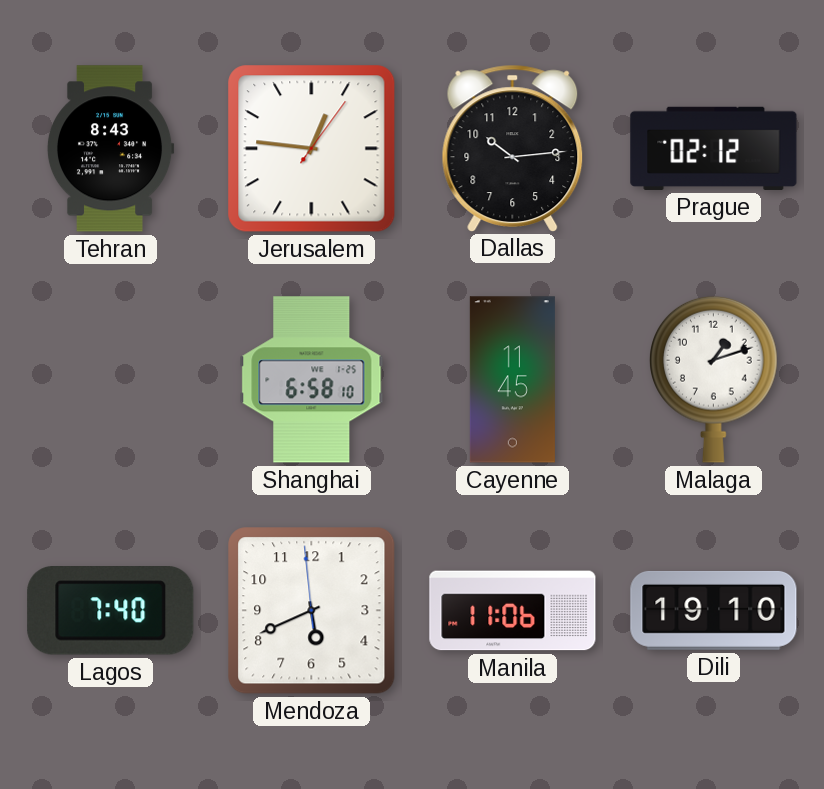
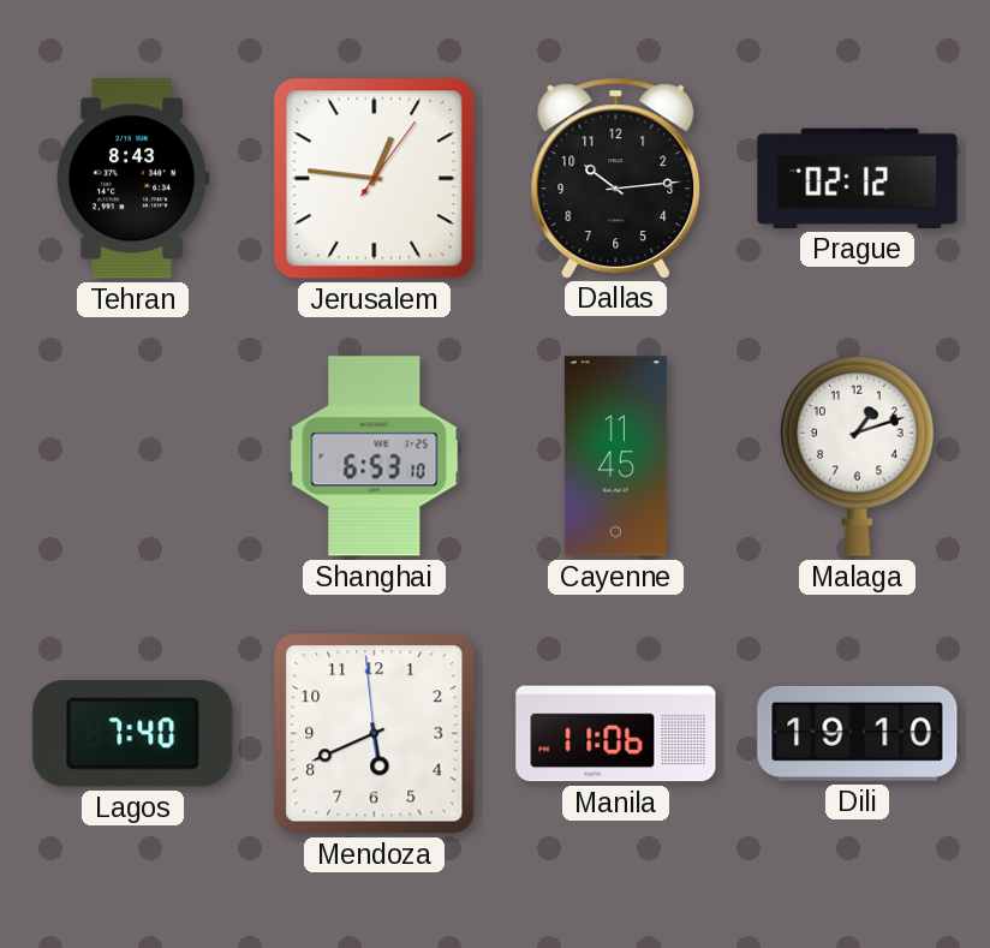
Shanghai: 6:58 -> 6:53 (375, 457)
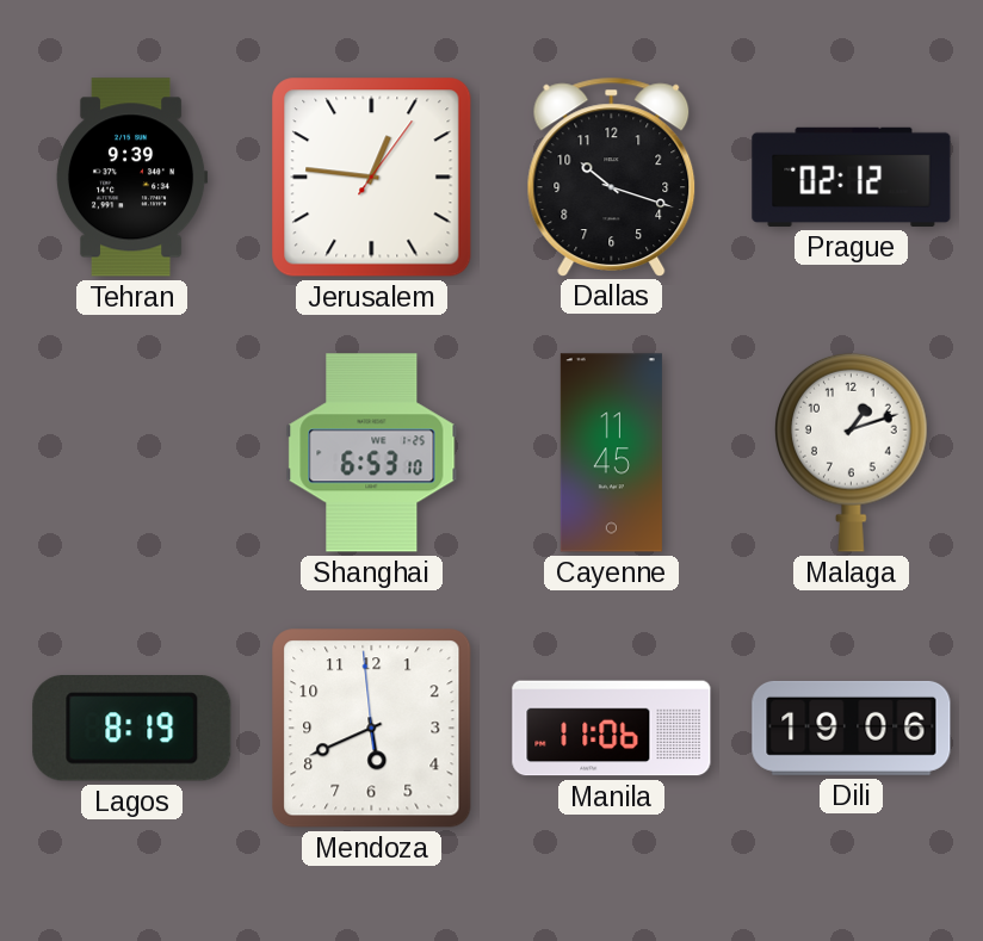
Tehran: 8:43 -> 9:39 (131, 178)
Dallas: 10:14 -> 10:18 (612, 177)
Lagos: 7:40 -> 8:19 (132, 729)
Dili: 19:10 -> 19:06 (852, 728)
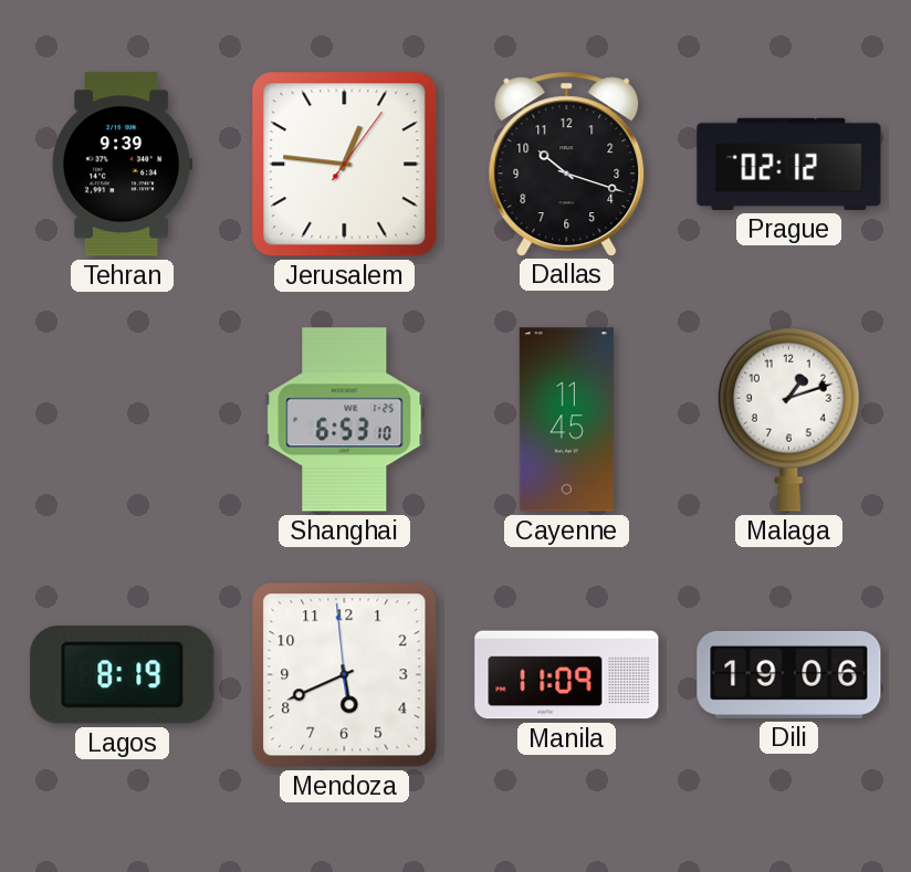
Manila: 11:06 -> 11:09 (567, 675)
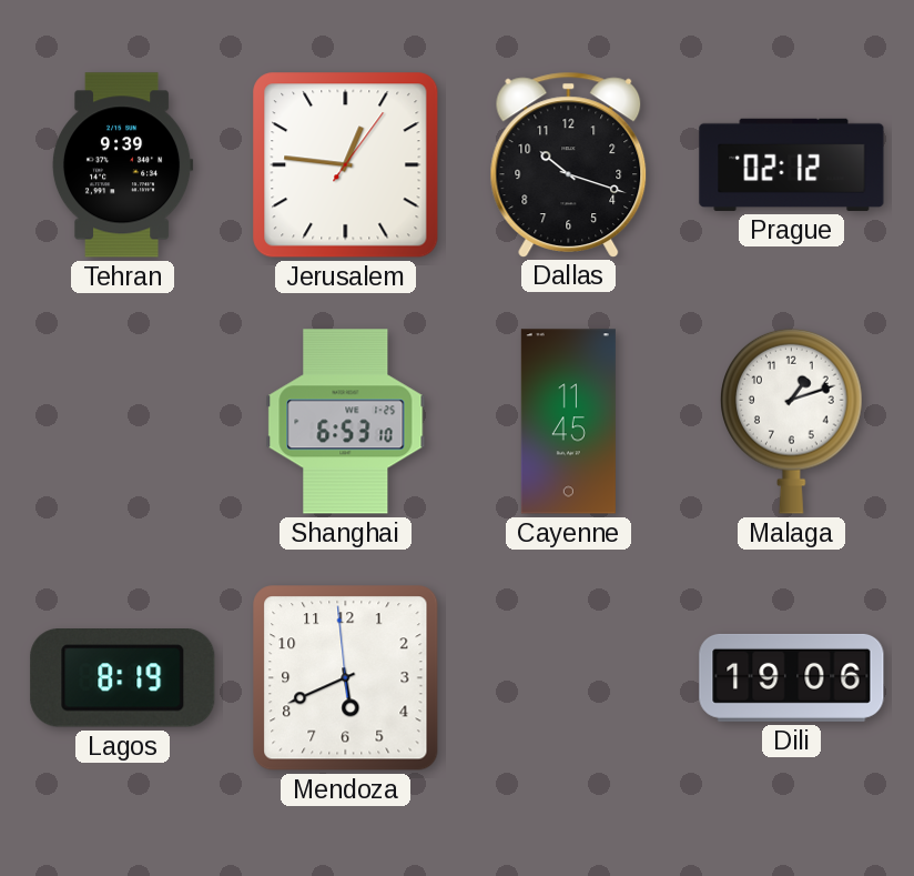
Manila: 11:09 -> none (567, 675)
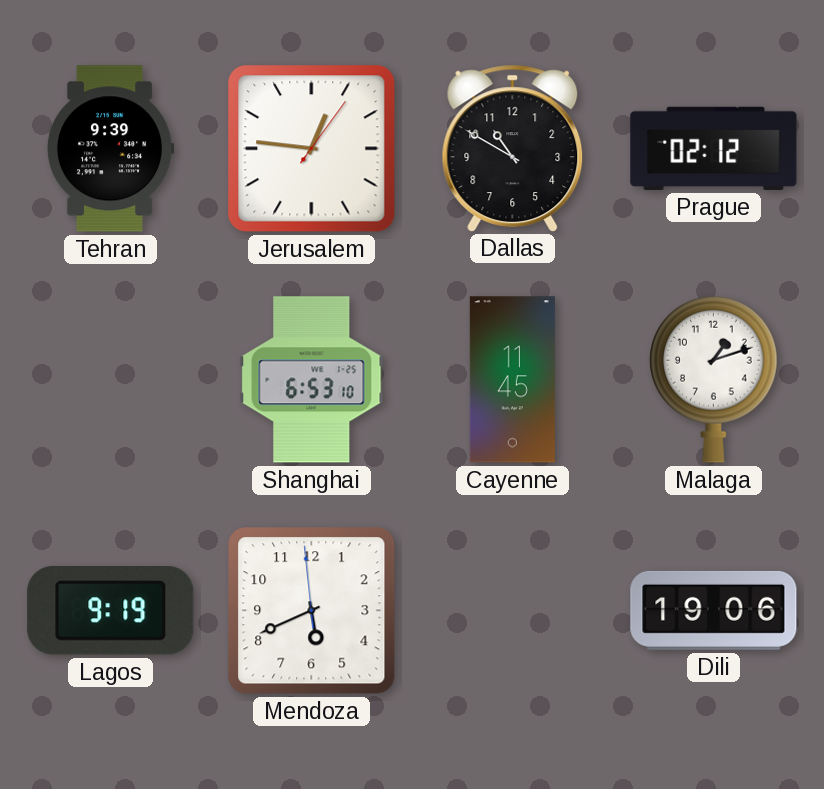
Dallas: 10:18 -> 10:50 (513, 148)
Lagos: 8:19 -> 9:19 (111, 611)
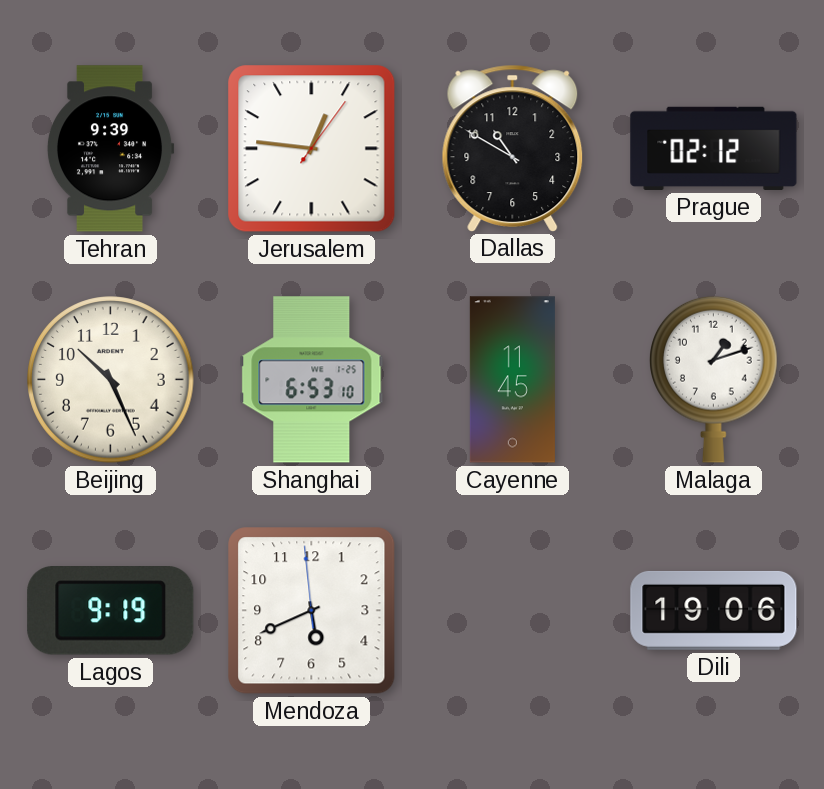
Beijing: none -> 10:26 (111, 380)
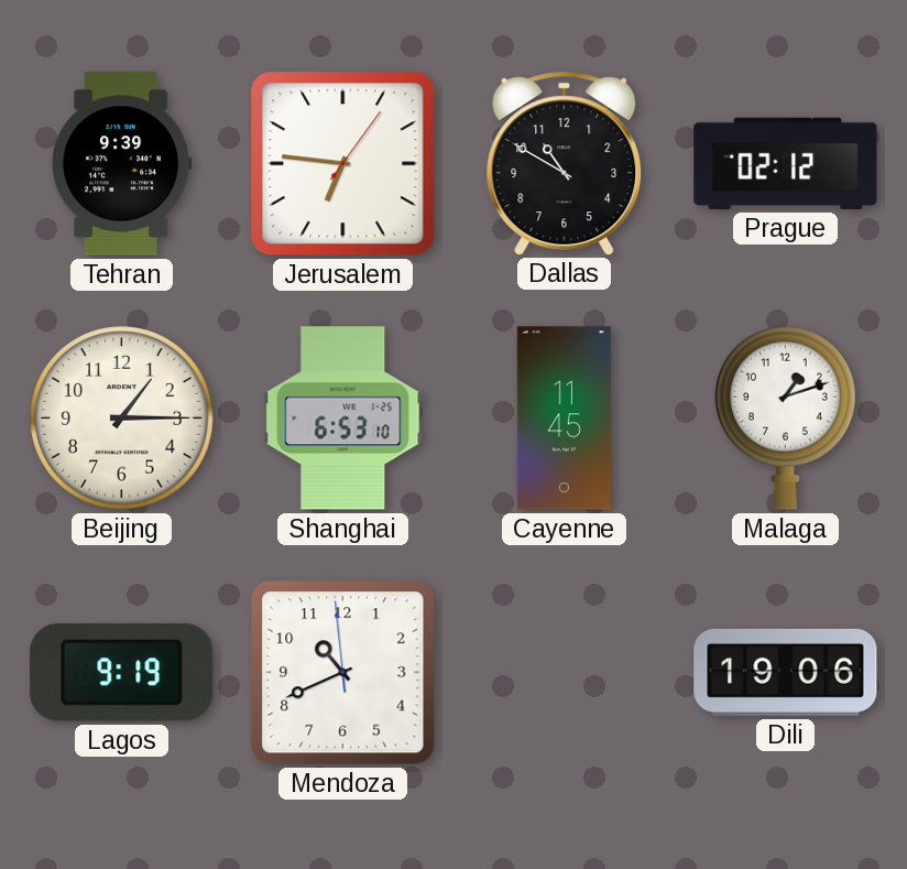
Jerusalem: 12:46 -> 6:46 (343, 164)
Beijing: 10:26 -> 1:15 (122, 419)
Mendoza: 5:40 -> 10:40 (343, 673)
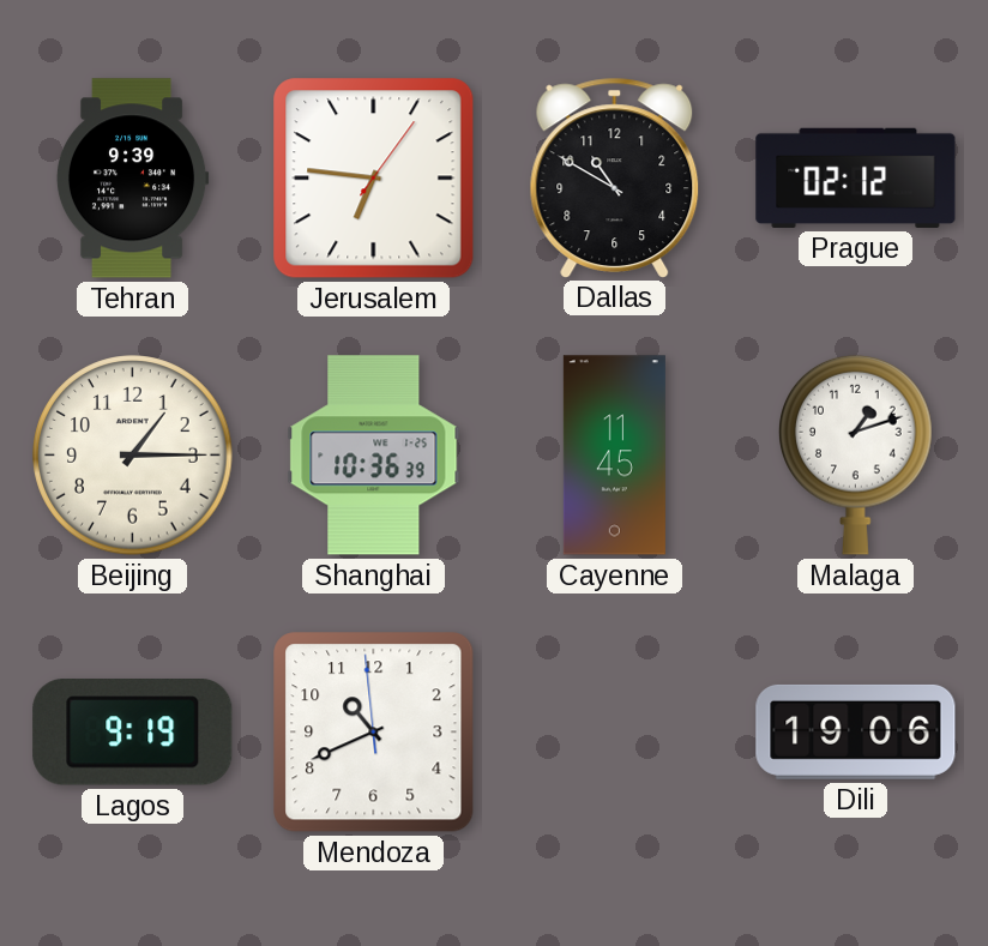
Shanghai: 6:53 -> 10:36 (374, 456)
